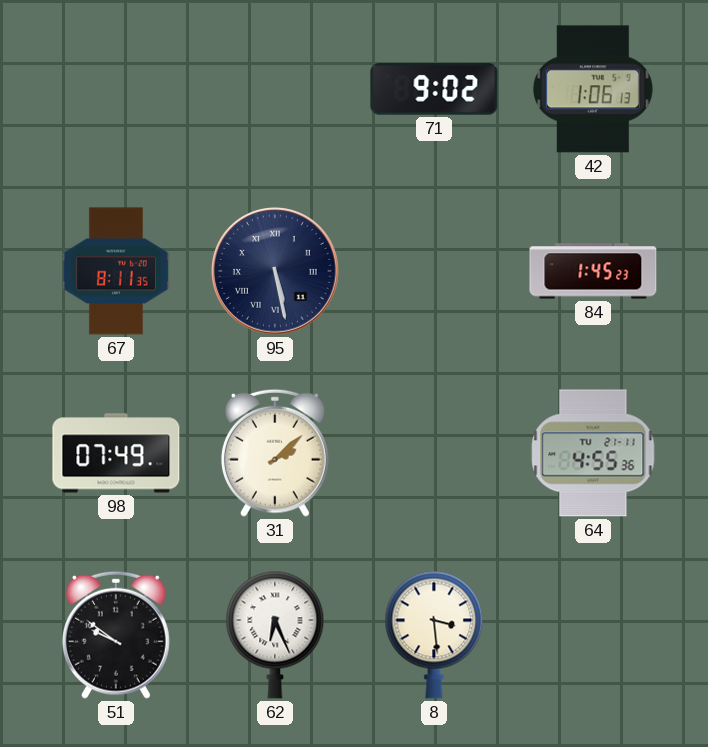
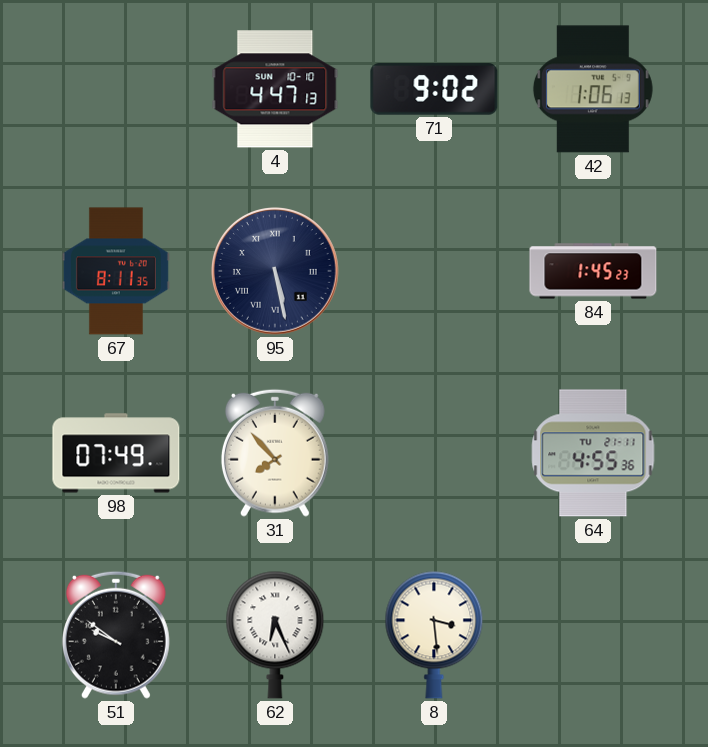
4: none -> 4:47 (275, 89)
31: 2:08 -> 7:53 (275, 453)
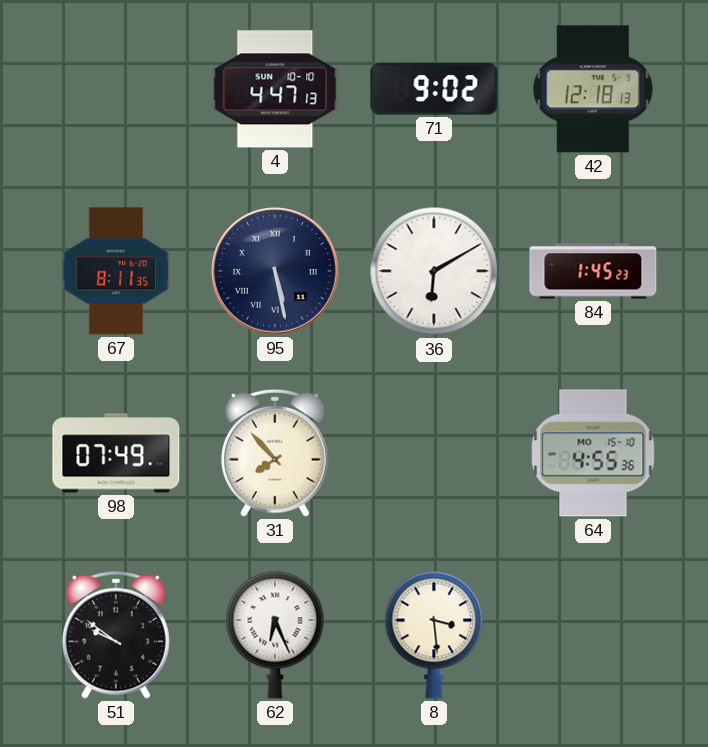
42: 1:06 -> 12:18 (593, 89)
36: none -> 6:10 (434, 271)
64 date: TU 21-11 -> MO 15-10 (593, 453)
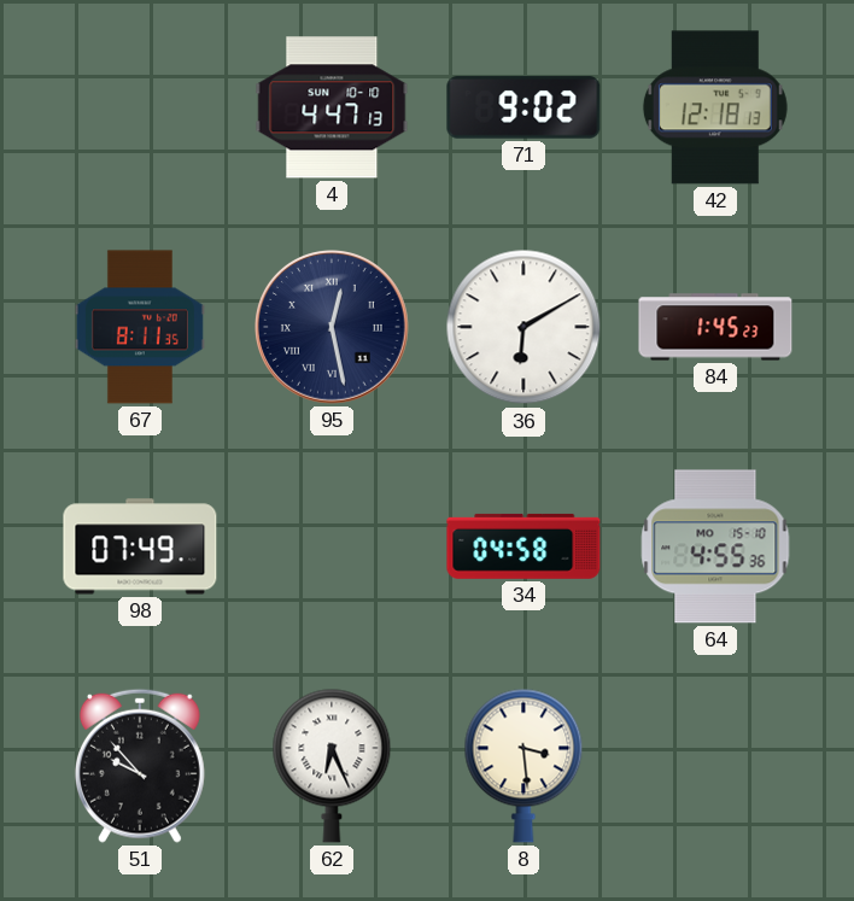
95: 5:28 -> 12:28 (333, 328)
31: 7:53 -> none (275, 453)
34: none -> 04:58 (523, 546)
51: 9:51 -> 9:53 (140, 766)
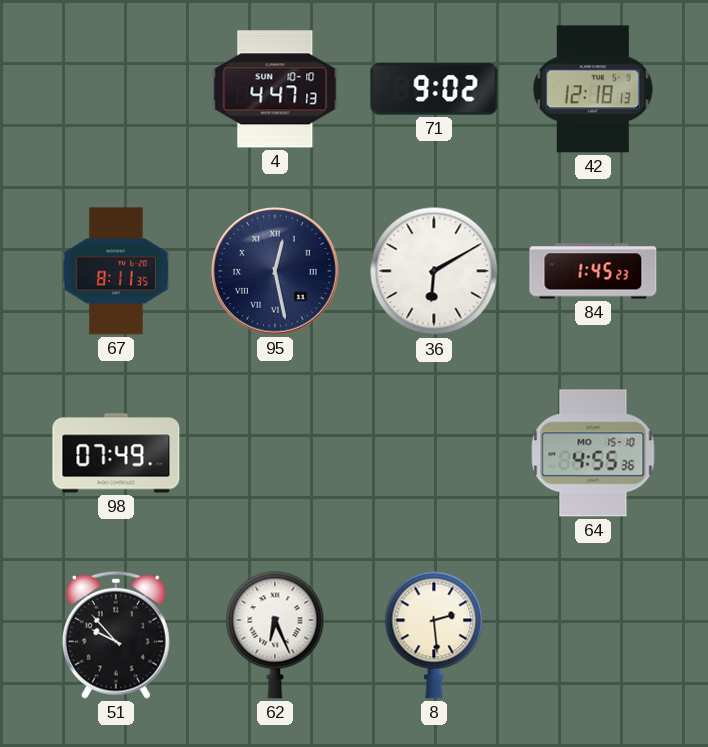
34: 04:58 -> none (523, 546)
8: 3:29 -> 2:29 (434, 635)
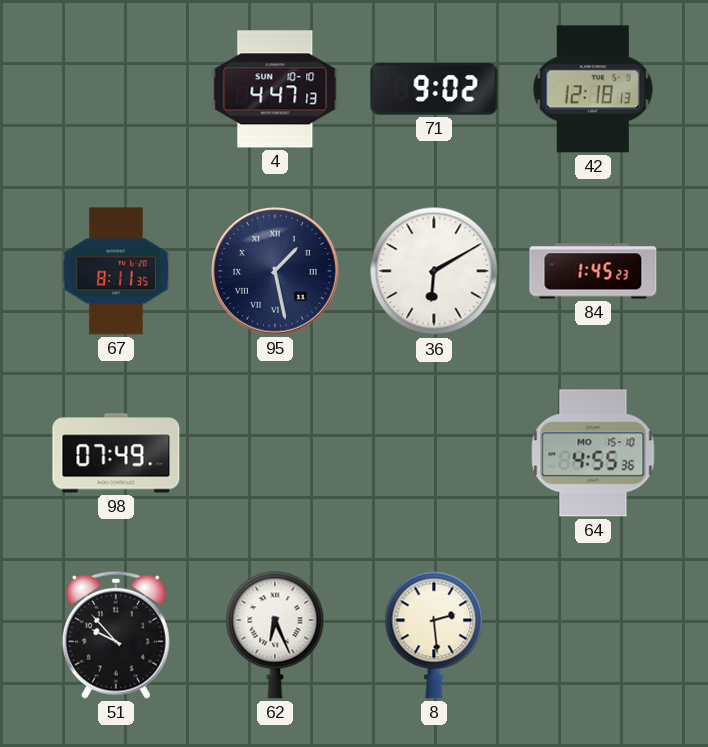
95: 12:28 -> 1:28 (276, 272)
